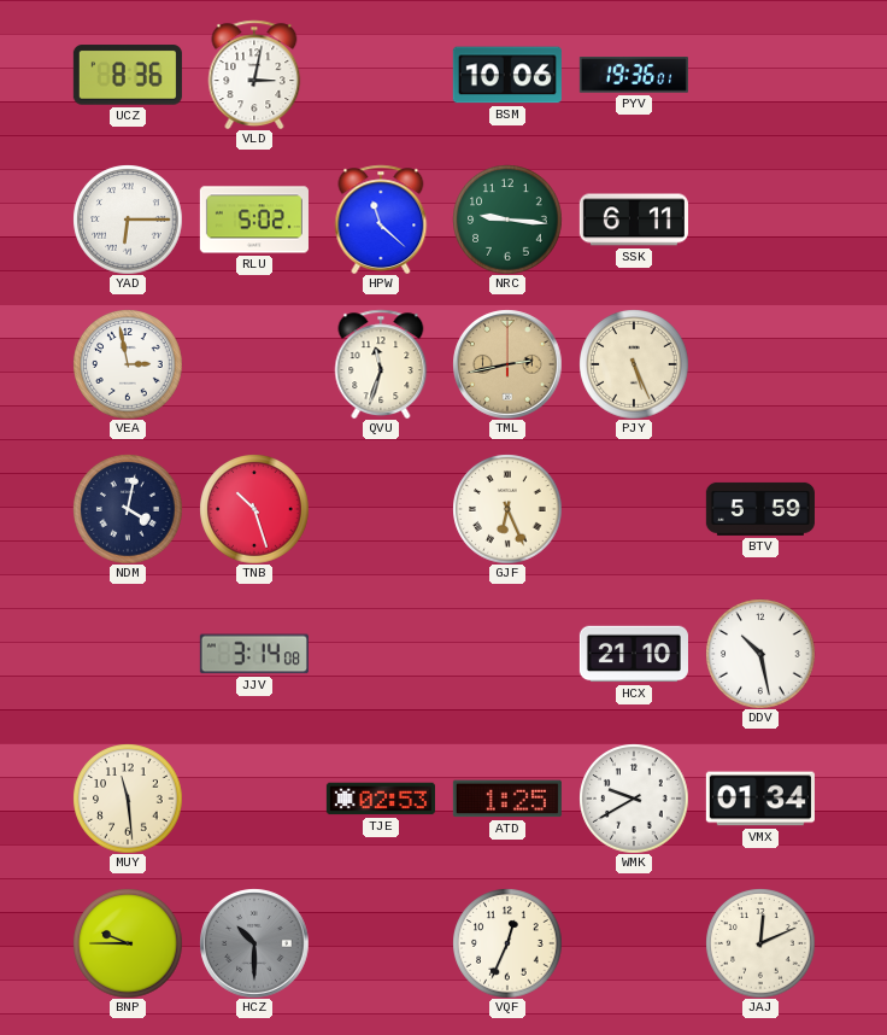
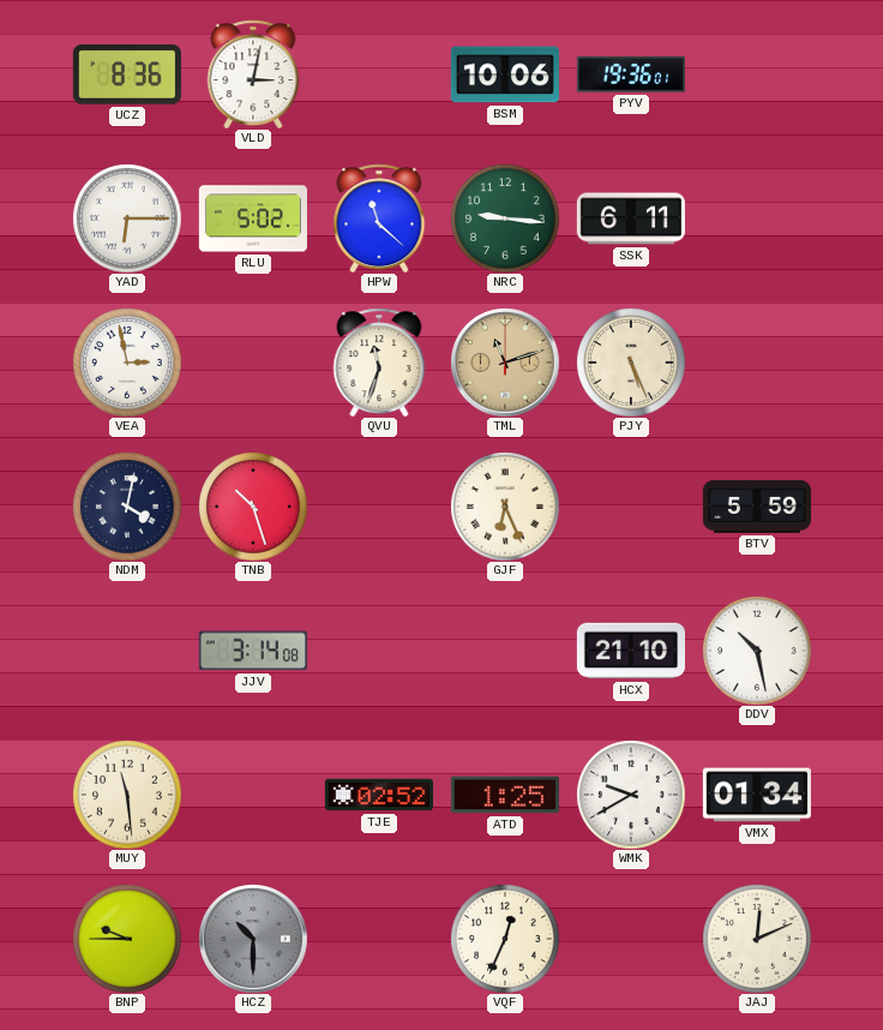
TML: 2:43 -> 11:12 (505, 363)
TJE: 02:53 -> 02:52 (379, 795)
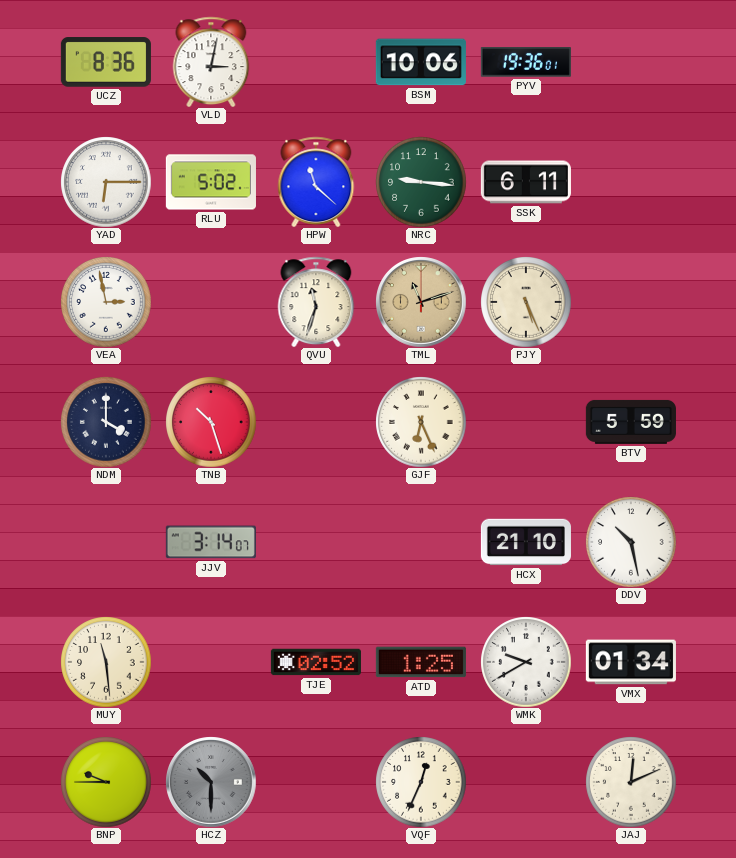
NDM: 4:02 -> 4:00 (106, 422)
JJV: 3:14:08 -> 3:14:07 (211, 542)
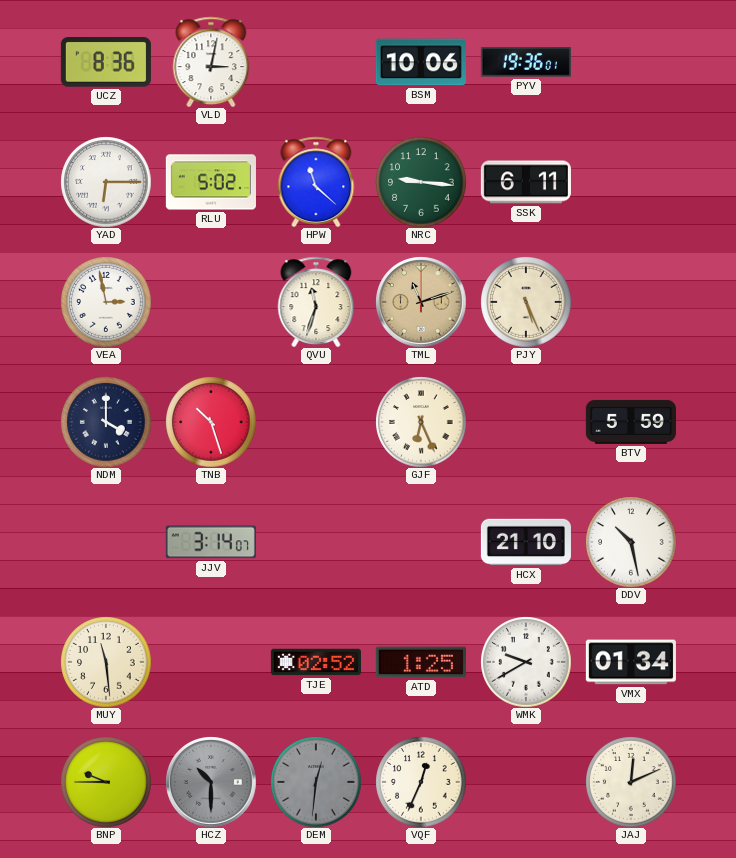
DEM: none -> 12:31 (316, 782)
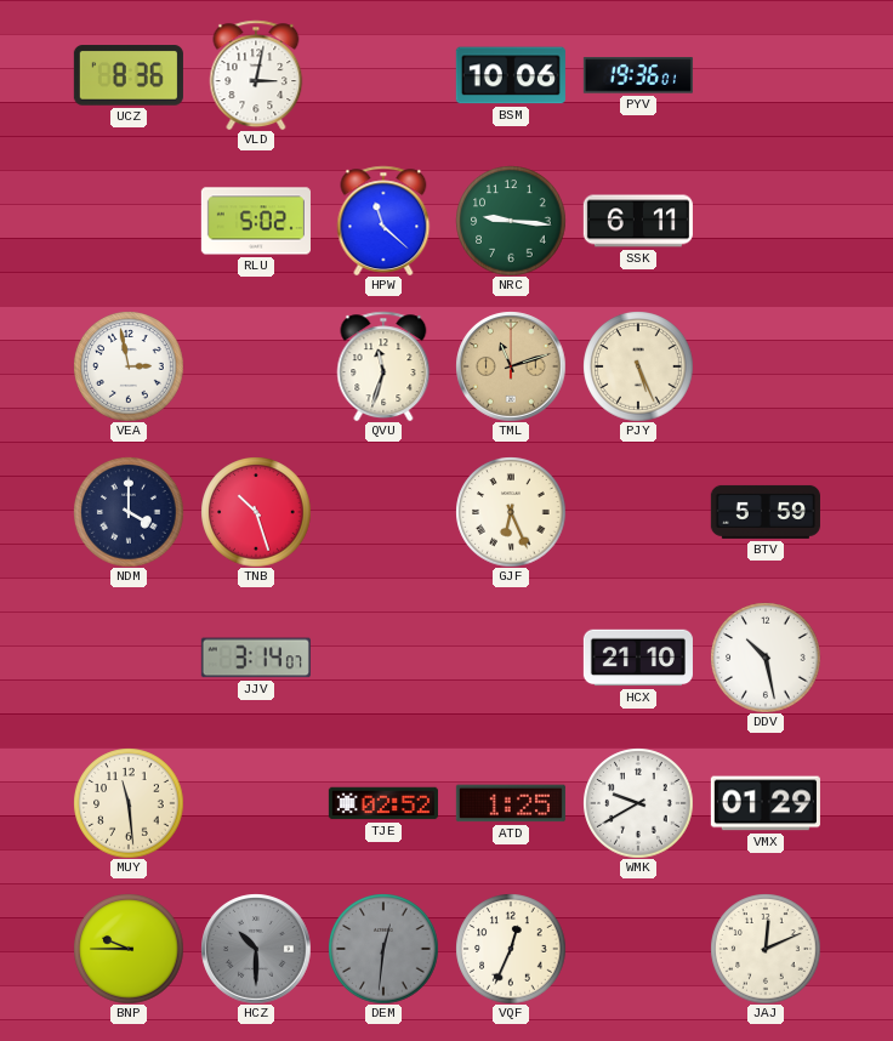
YAD: 6:15 -> none (106, 182)
VMX: 01:34 -> 01:29 (766, 803)
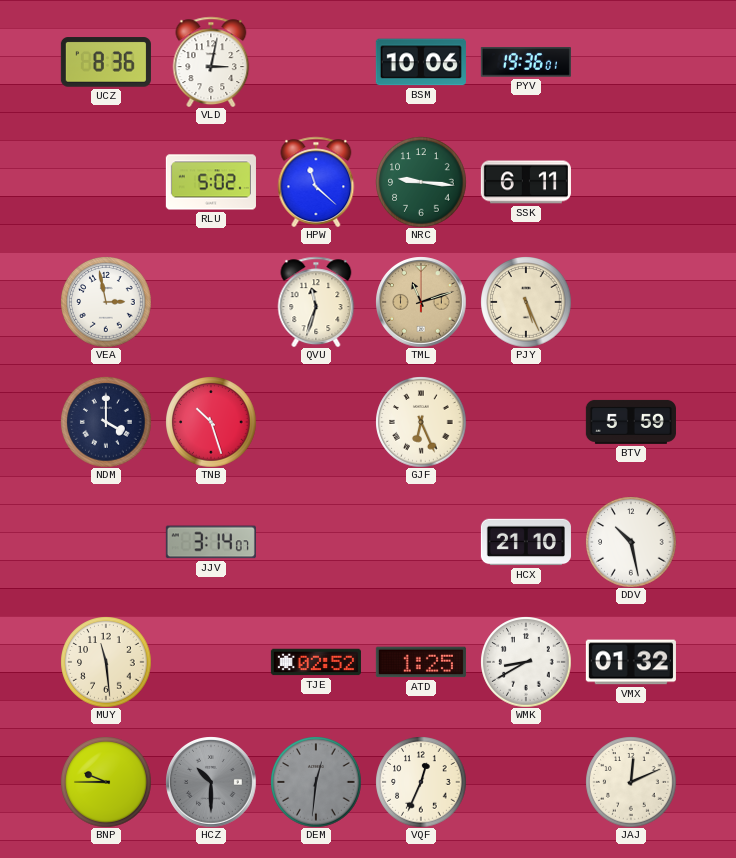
WMK: 9:40 -> 8:40 (526, 662)
VMX: 01:29 -> 01:32 (631, 662)
